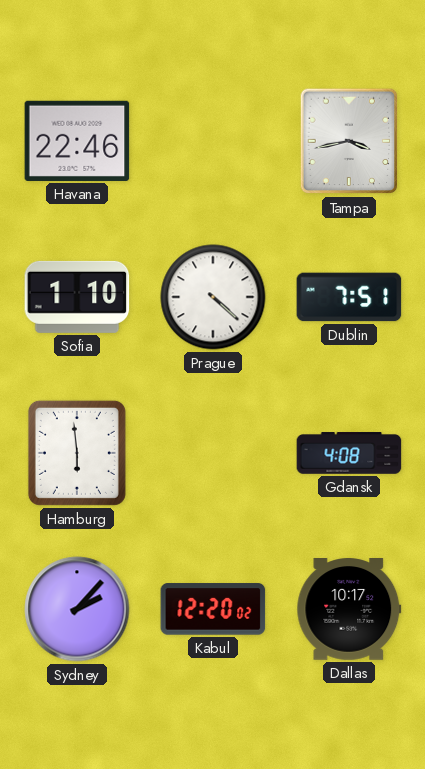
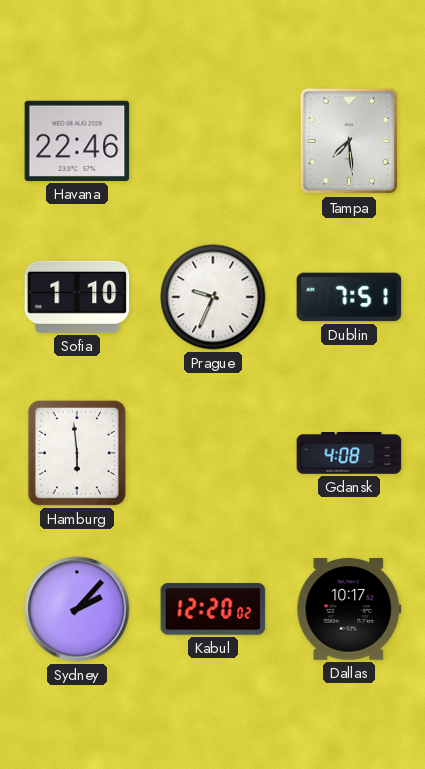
Tampa: 3:43 -> 7:29 (349, 141)
Prague: 4:22 -> 9:34 (213, 297)
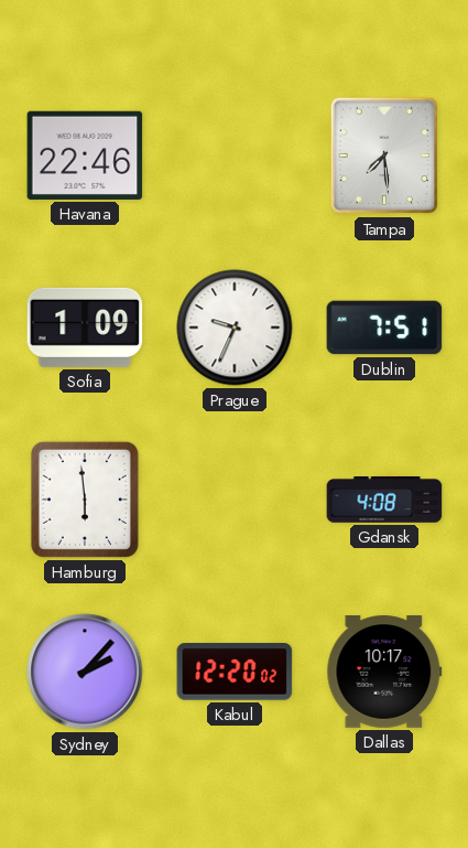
Sofia: 1:10 -> 1:09 (85, 328)
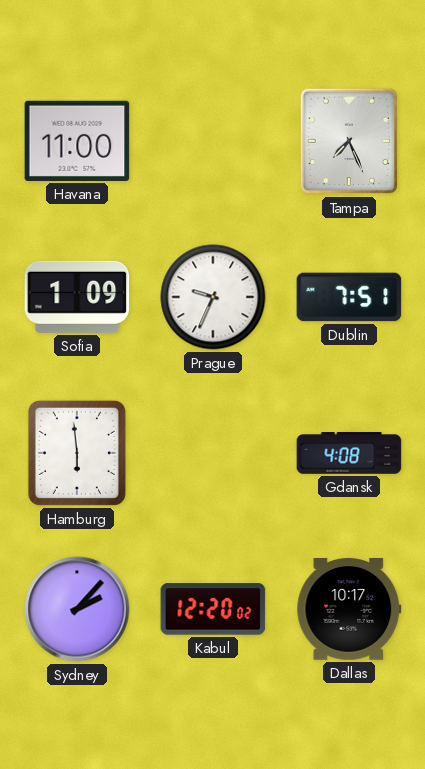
Havana: 22:46 -> 11:00 (77, 141)
Tampa: 7:29 -> 7:26 (349, 141)
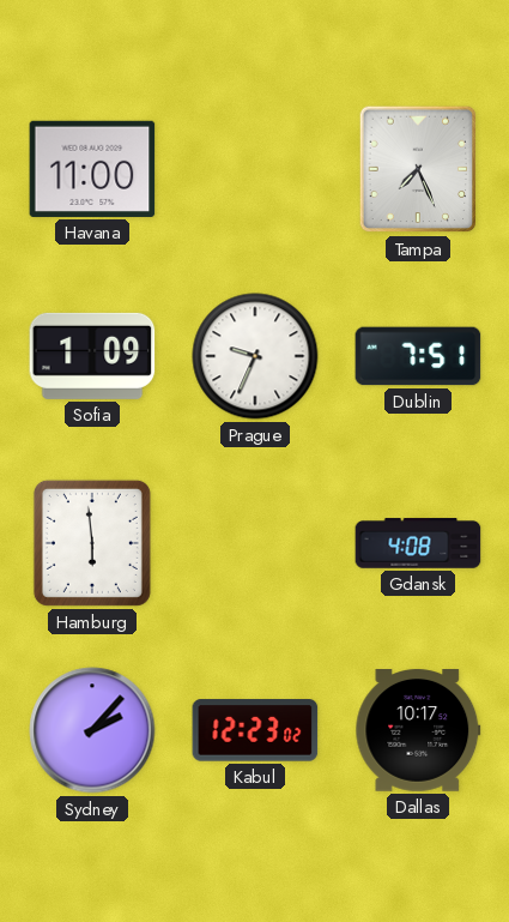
Kabul: 12:20 -> 12:23 (255, 730)
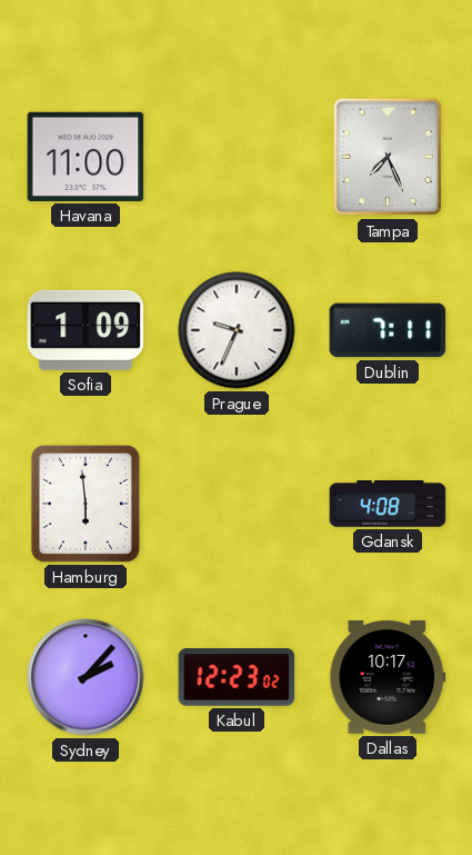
Dublin: 7:51 -> 7:11 (388, 330)
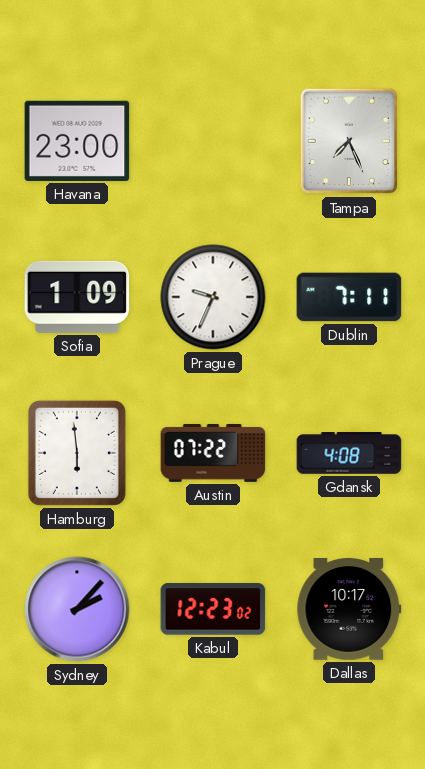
Havana: 11:00 -> 23:00 (77, 141)
Austin: none -> 07:22 (213, 453)
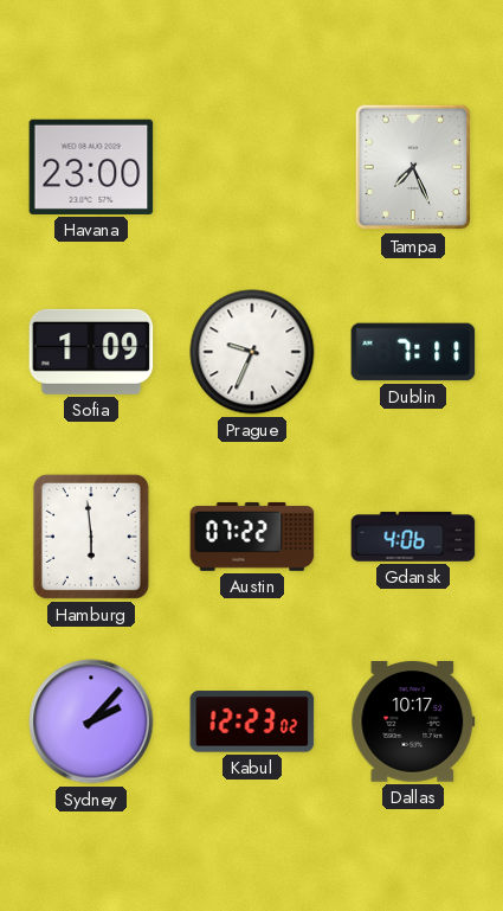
Gdansk: 4:08 -> 4:06 (413, 537)
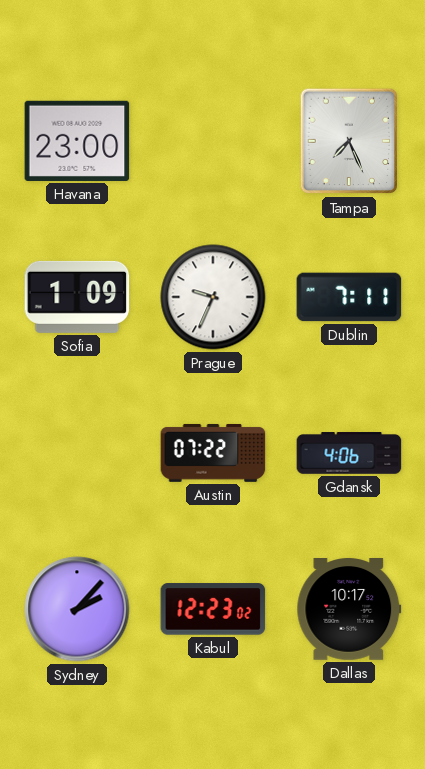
Hamburg: 5:59 -> none (91, 537)
